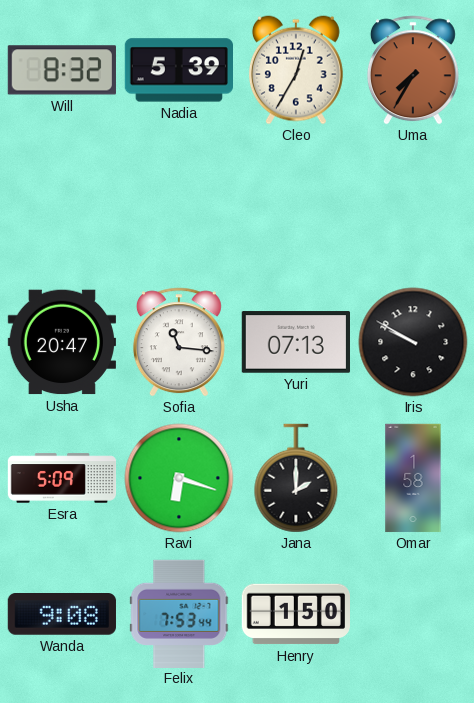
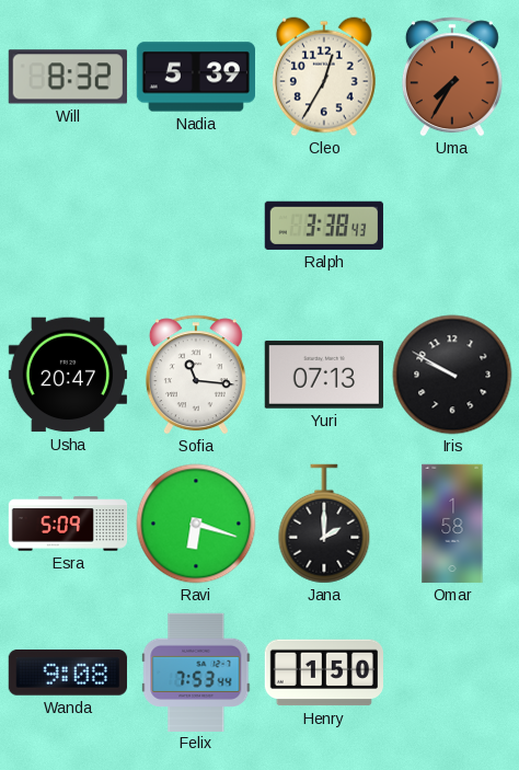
Ralph: none -> 3:38 (324, 226)
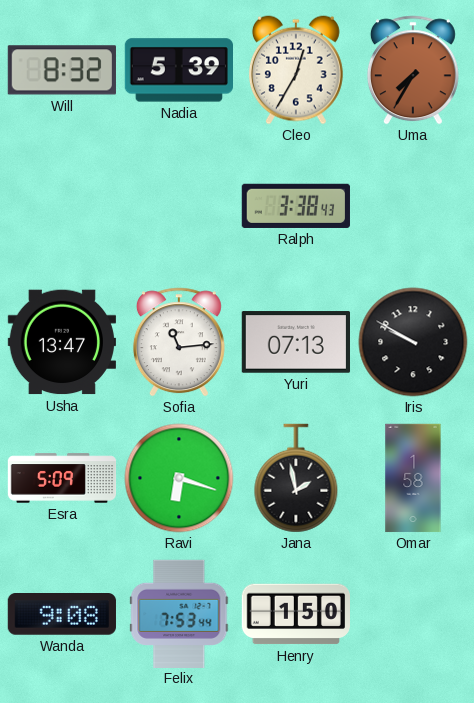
Usha: 20:47 -> 13:47 (61, 342)
Sofia: 11:16 -> 11:14 (179, 342)
Jana: 2:00 -> 1:58 (296, 478)
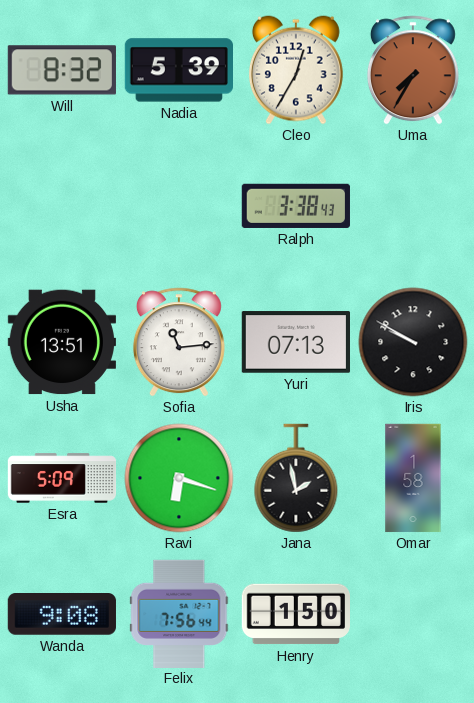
Usha: 13:47 -> 13:51 (61, 342)
Felix: 7:53 -> 7:56 (179, 613)
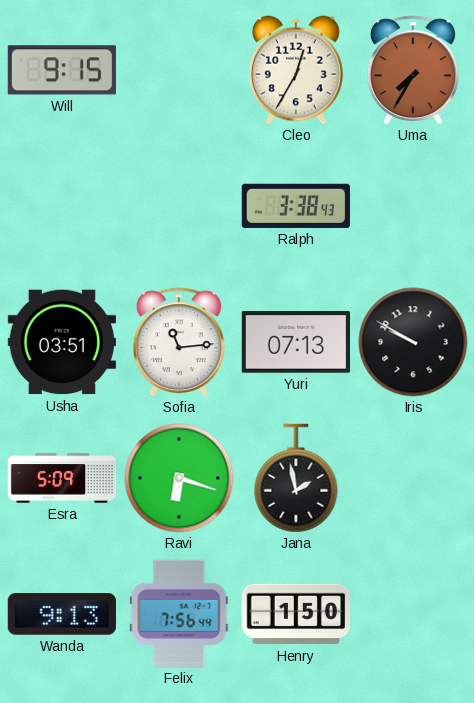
Will: 8:32 -> 9:15 (62, 70)
Nadia: 5:39 -> none (178, 70)
Usha: 13:51 -> 03:51 (61, 342)
Omar: 1:58 -> none (413, 478)
Wanda: 9:08 -> 9:13 (62, 615)
